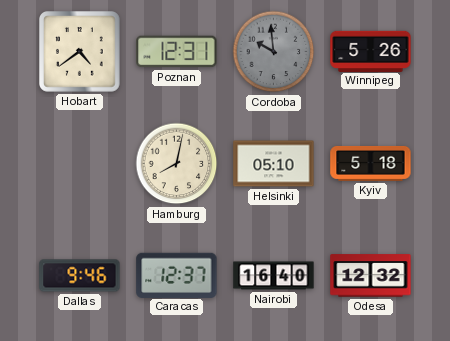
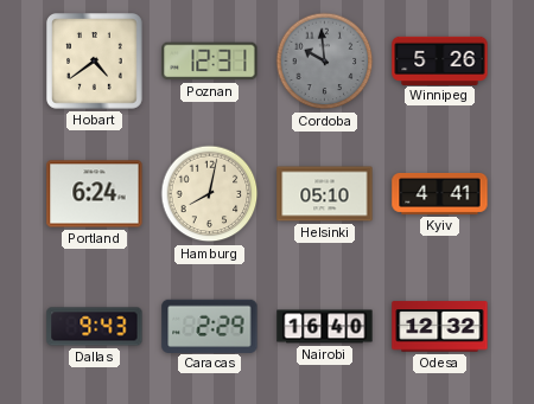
Portland: none -> 6:24 (95, 194)
Kyiv: 5:18 -> 4:41 (440, 193)
Dallas: 9:46 -> 9:43 (95, 327)
Caracas: 12:37 -> 2:29 (210, 326)
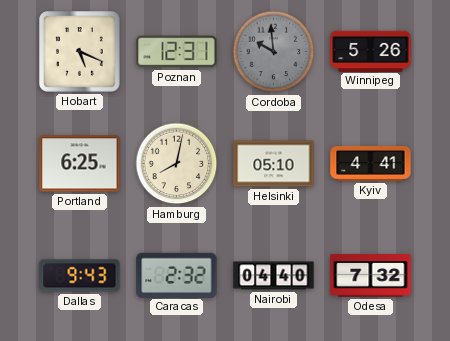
Hobart: 4:39 -> 5:19 (80, 52)
Portland: 6:24 -> 6:25 (80, 164)
Caracas: 2:29 -> 2:32 (177, 275)
Nairobi: 16:40 -> 04:40 (274, 276)
Odesa: 12:32 -> 7:32 (371, 276)
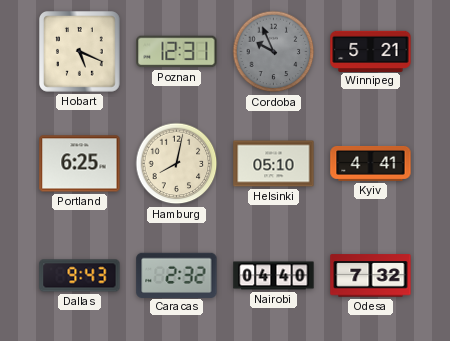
Cordoba: 9:59 -> 9:56 (274, 52)
Winnipeg: 5:26 -> 5:21 (371, 51)
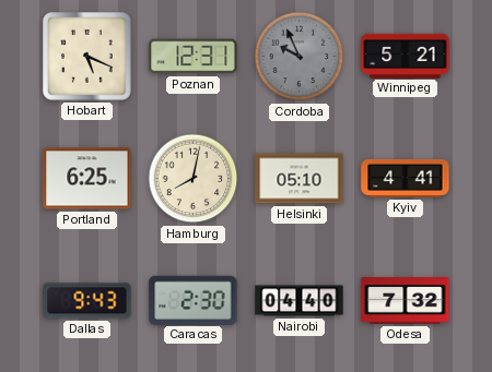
Caracas: 2:32 -> 2:30 (194, 300)
